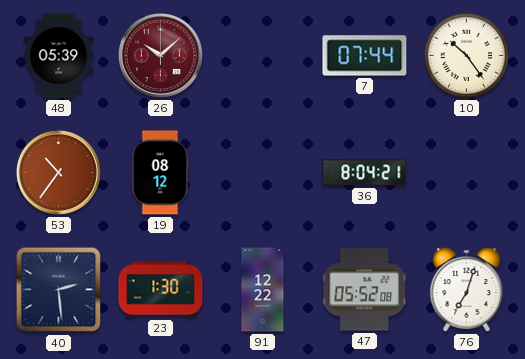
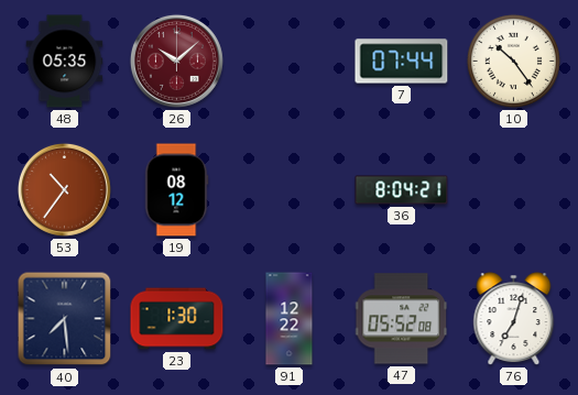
48: 05:39 -> 05:35 (65, 62)
40: 2:29 -> 7:29 (65, 319)
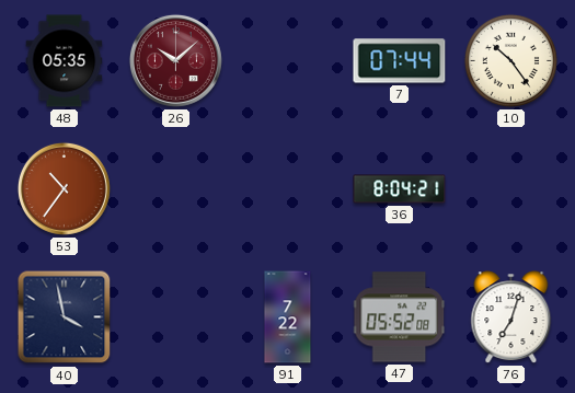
19: 08:12 -> none (176, 190)
40: 7:29 -> 3:58 (65, 317)
23: 1:30 -> none (177, 319)
91: 12:22 -> 7:22 (288, 317)
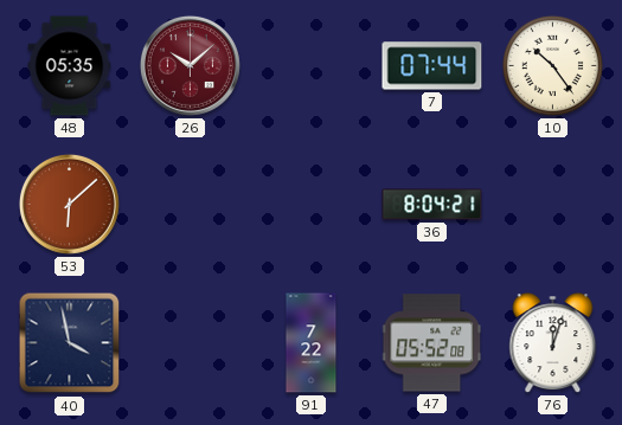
53: 10:36 -> 6:08 (69, 204)
76: 7:03 -> 12:03 (553, 343)
